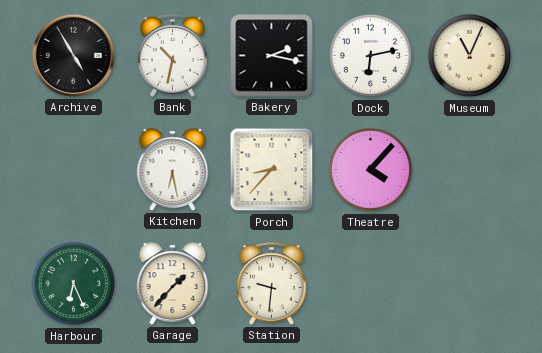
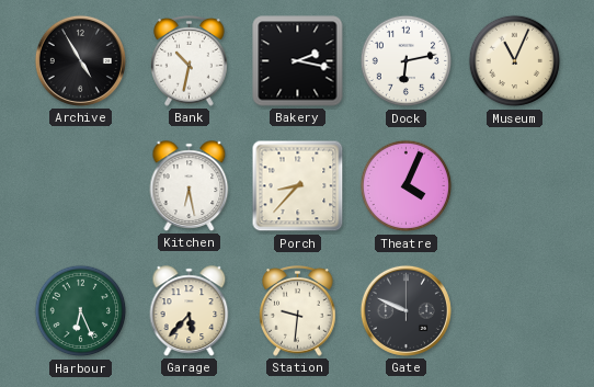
Theatre: 4:07 -> 4:04 (407, 186)
Garage: 1:37 -> 5:37 (190, 311)
Gate: none -> 9:49 (405, 310)
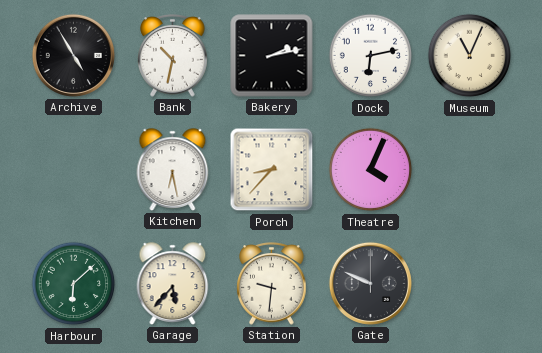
Bakery: 2:17 -> 2:13 (272, 56)
Harbour: 6:26 -> 6:08 (74, 284)
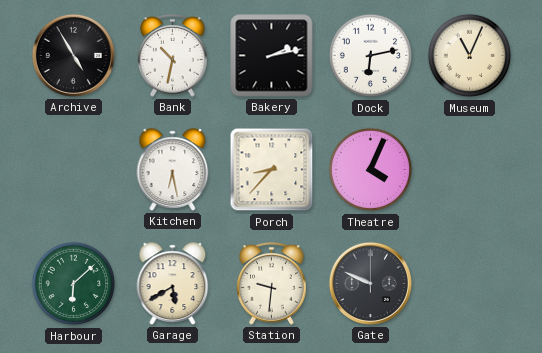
Garage: 5:37 -> 5:40 (173, 284)
